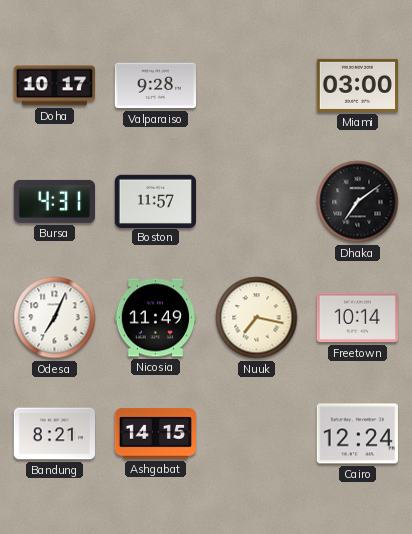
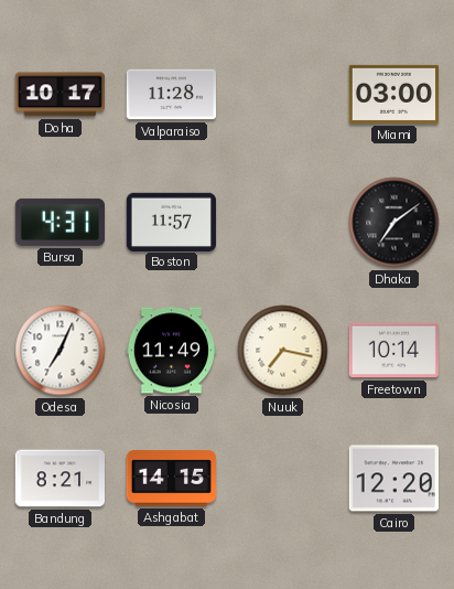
Valparaiso: 9:28 -> 11:28 (171, 95)
Cairo: 12:24 -> 12:20 (393, 479)
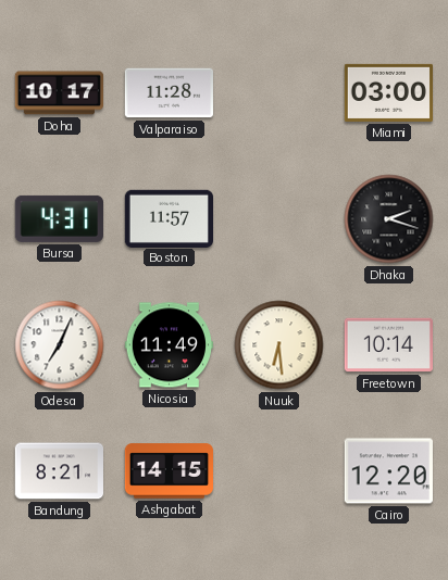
Dhaka: 7:09 -> 2:18 (389, 219)
Nuuk: 7:17 -> 6:29 (279, 345)
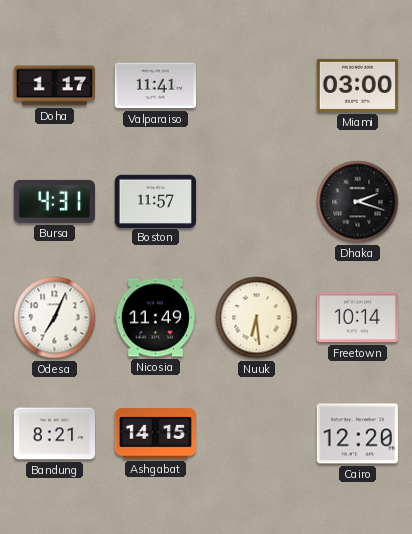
Doha: 10:17 -> 1:17 (54, 86)
Valparaiso: 11:28 -> 11:41 (155, 86)
